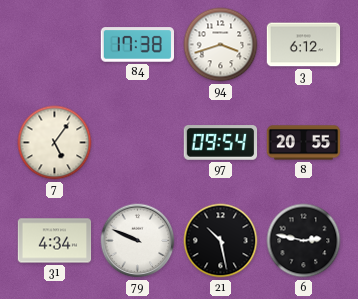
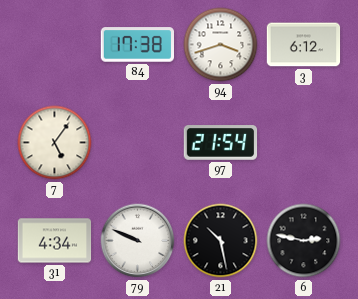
97: 09:54 -> 21:54 (221, 143)
8: 20:55 -> none (304, 143)
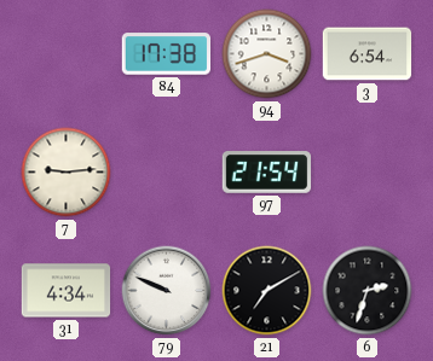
3: 6:12 -> 6:54 (368, 54)
7: 5:06 -> 9:14 (67, 173)
21: 10:28 -> 7:10 (267, 291)
6: 2:47 -> 2:33 (368, 291)
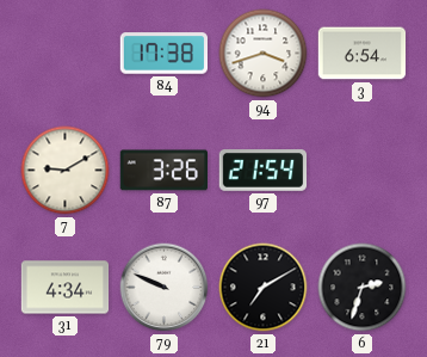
7: 9:14 -> 9:10 (66, 171)
87: none -> 3:26 (163, 171)
